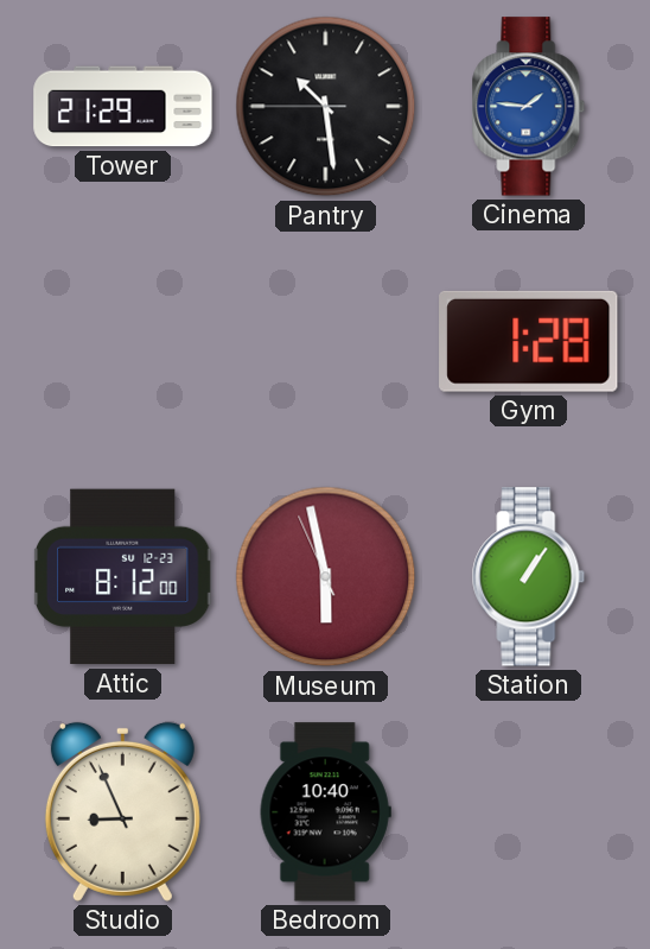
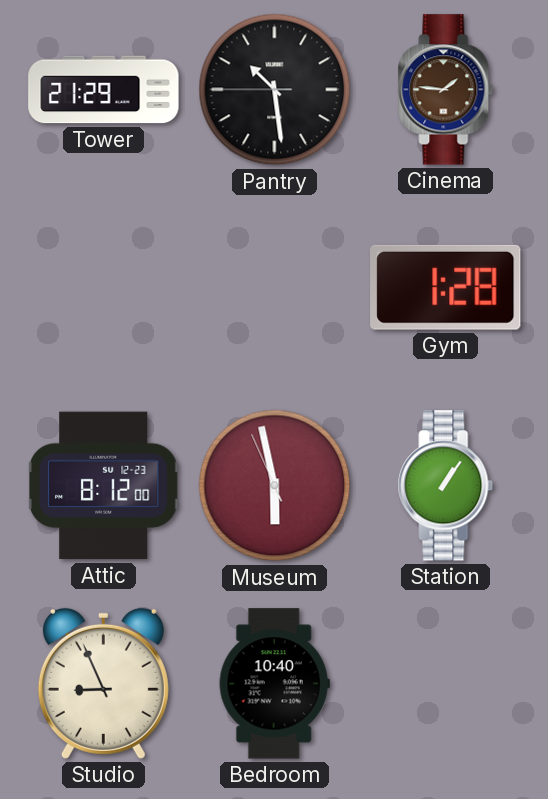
Cinema dial: blue -> brown (446, 90)
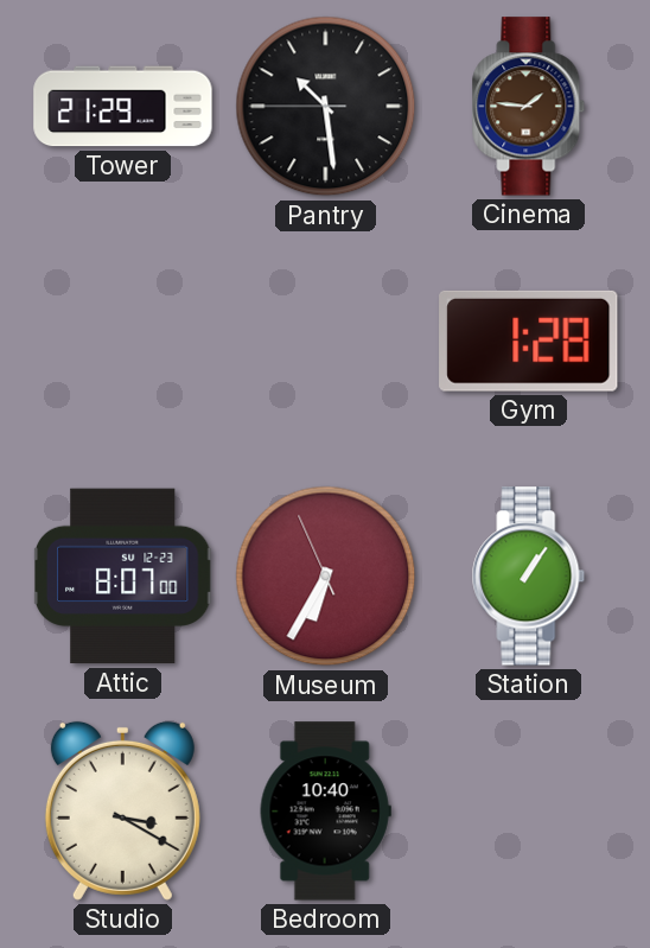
Attic: 8:12 -> 8:07 (123, 577)
Museum: 5:57 -> 6:34 (326, 577)
Studio: 8:56 -> 3:20 (122, 810)
